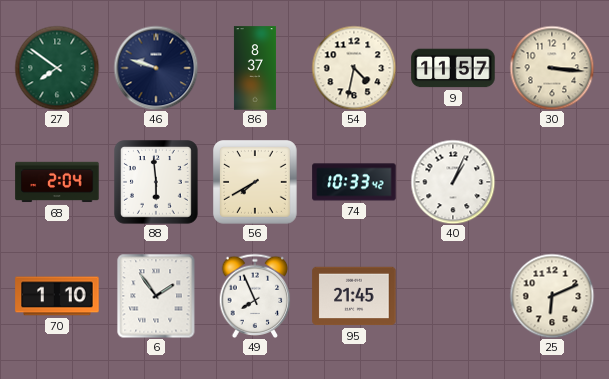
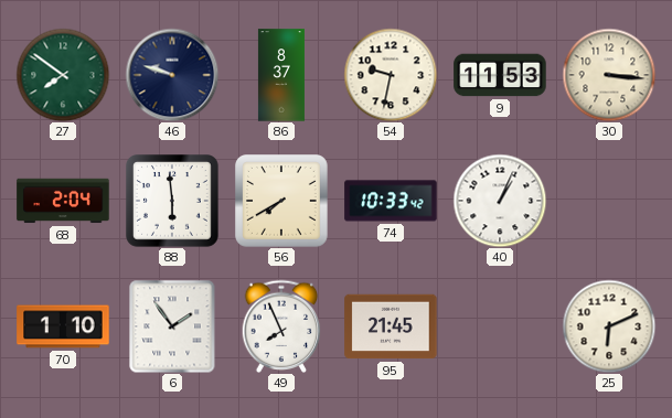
54: 4:32 -> 9:32 (391, 75)
9: 11:57 -> 11:53 (500, 75)
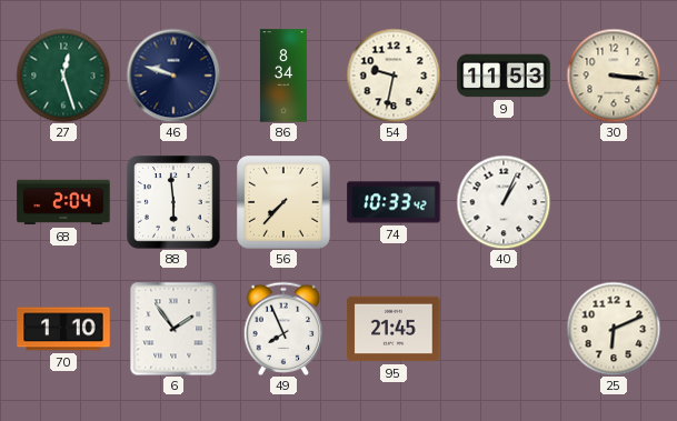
27: 7:51 -> 12:27 (63, 76)
86: 8:37 -> 8:34 (283, 76)
56: 7:40 -> 7:37 (285, 203)
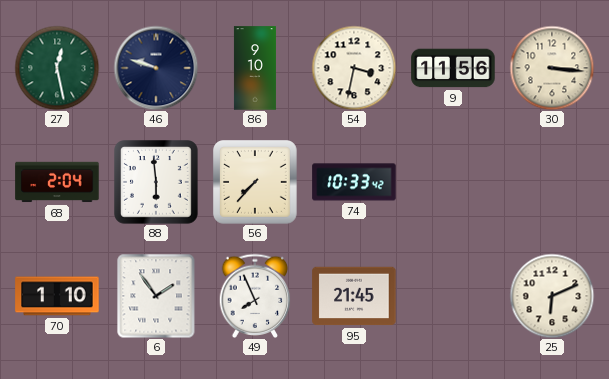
27: 12:27 -> 12:28 (57, 68)
86: 8:34 -> 9:10 (255, 68)
54: 9:32 -> 3:32 (354, 68)
9: 11:53 -> 11:56 (453, 68)
40: 1:04 -> none (504, 202)
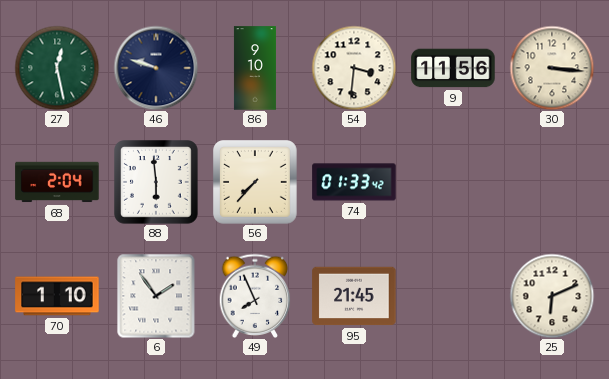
54: 3:32 -> 3:31 (354, 68)
74: 10:33 -> 01:33 (354, 182)
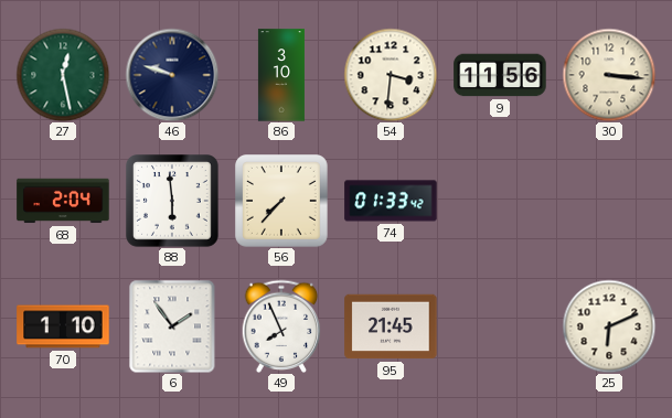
86: 9:10 -> 3:10 (281, 75)
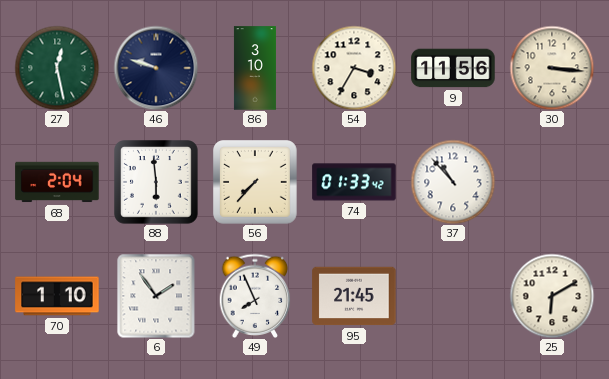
54: 3:31 -> 3:35 (354, 68)
37: none -> 10:53 (453, 182)
25: 6:11 -> 6:10 (552, 296)
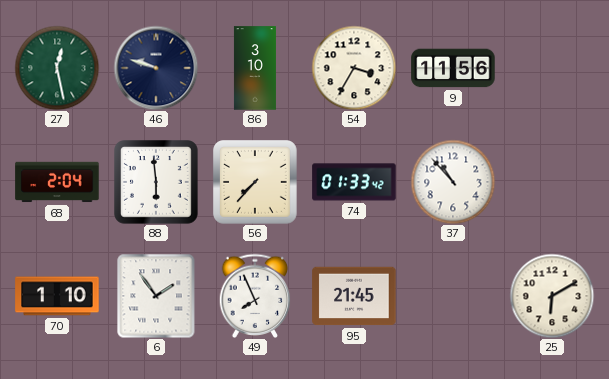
30: 3:16 -> none (552, 68)
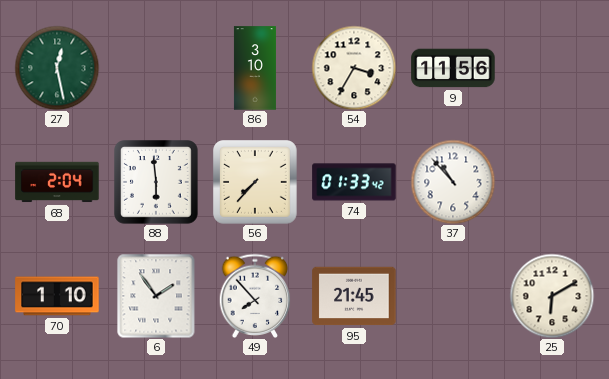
46: 9:48 -> none (156, 68)
49: 7:56 -> 7:53 (255, 295)
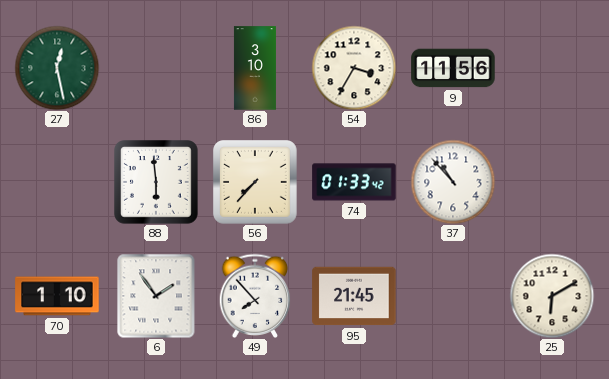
68: 2:04 -> none (57, 182)
